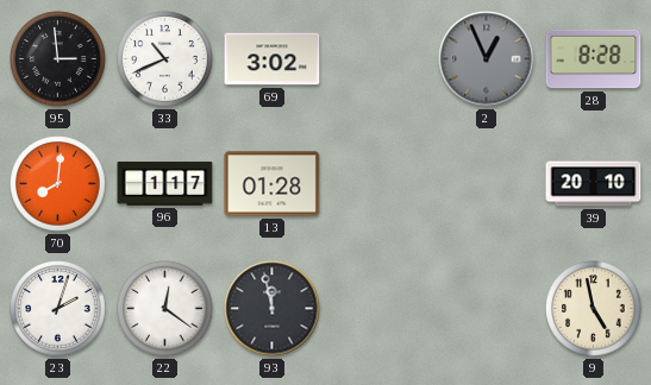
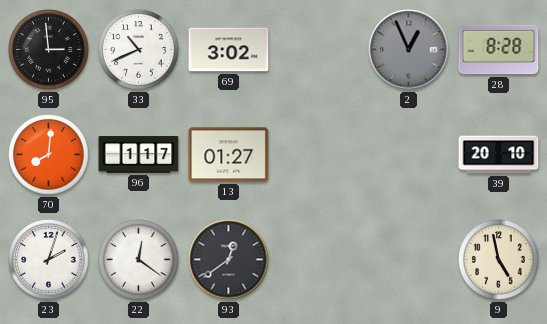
13: 01:28 -> 01:27 (229, 155)
93: 11:58 -> 12:39 (229, 260)
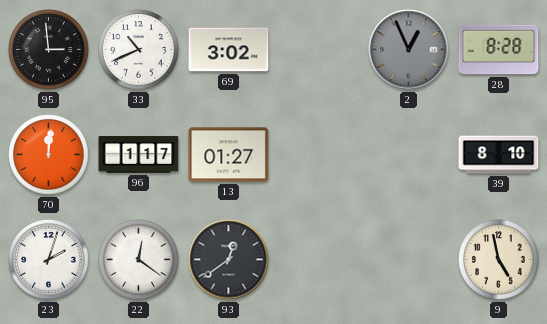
70: 8:01 -> 12:01 (49, 155)
39: 20:10 -> 8:10 (499, 155)
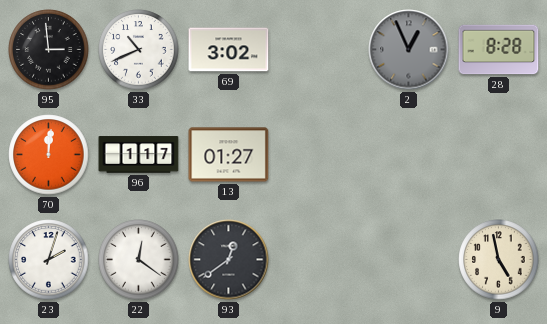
39: 8:10 -> none (499, 155)
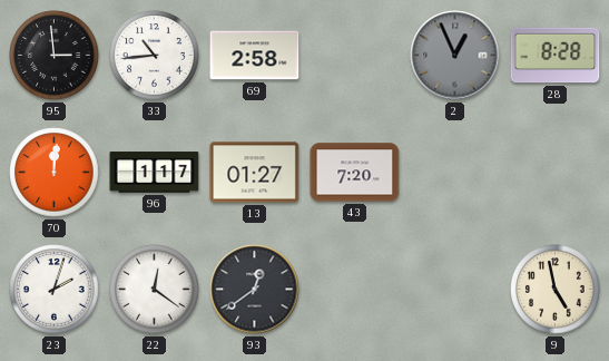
33: 10:41 -> 10:44 (155, 56)
69: 3:02 -> 2:58 (255, 56)
43: none -> 7:20 (355, 173)
